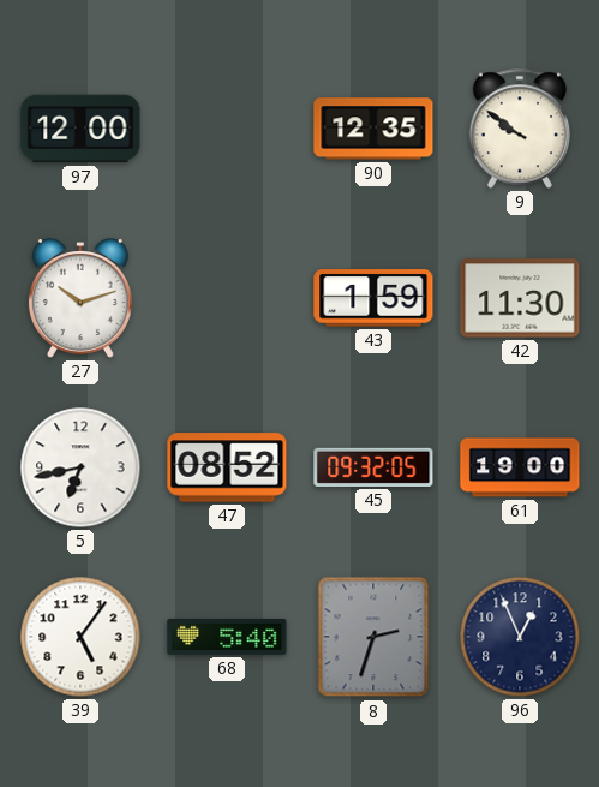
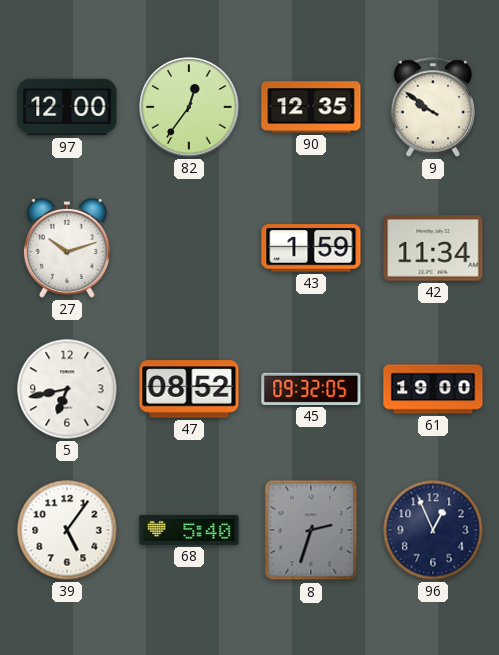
82: none -> 12:36 (189, 107)
42: 11:30 -> 11:34 (433, 248)
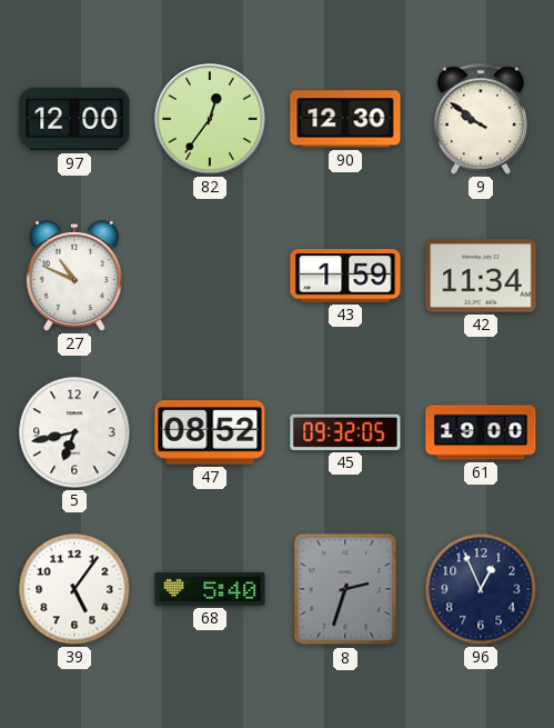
90: 12:35 -> 12:30 (345, 119)
27: 10:12 -> 10:49 (74, 277)
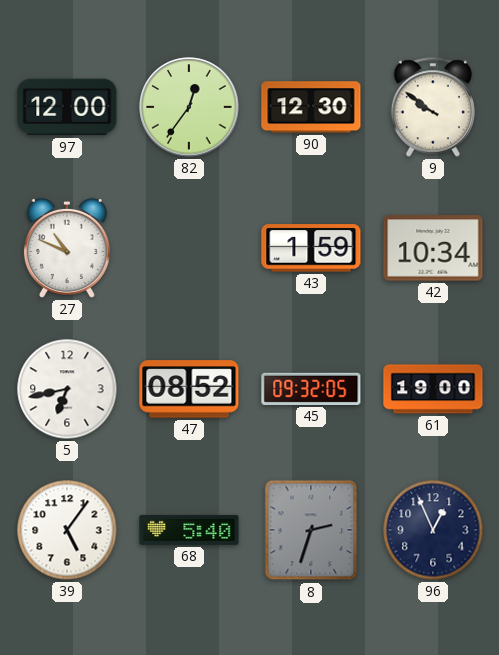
42: 11:34 -> 10:34 (433, 248)
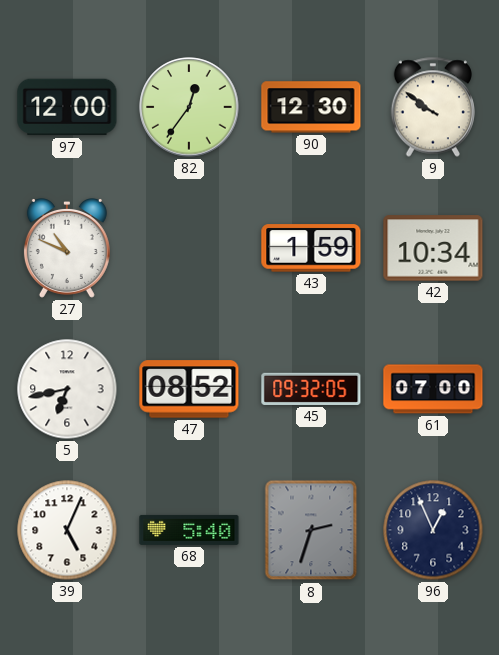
61: 19:00 -> 07:00 (433, 389)
39: 5:06 -> 5:04 (67, 530)
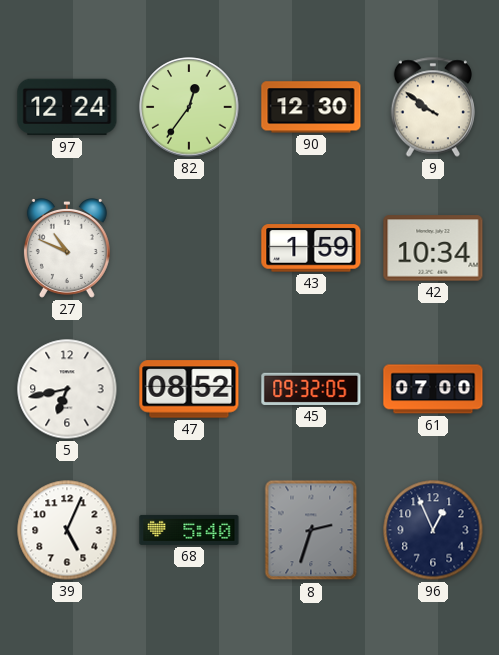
97: 12:00 -> 12:24 (67, 107)
